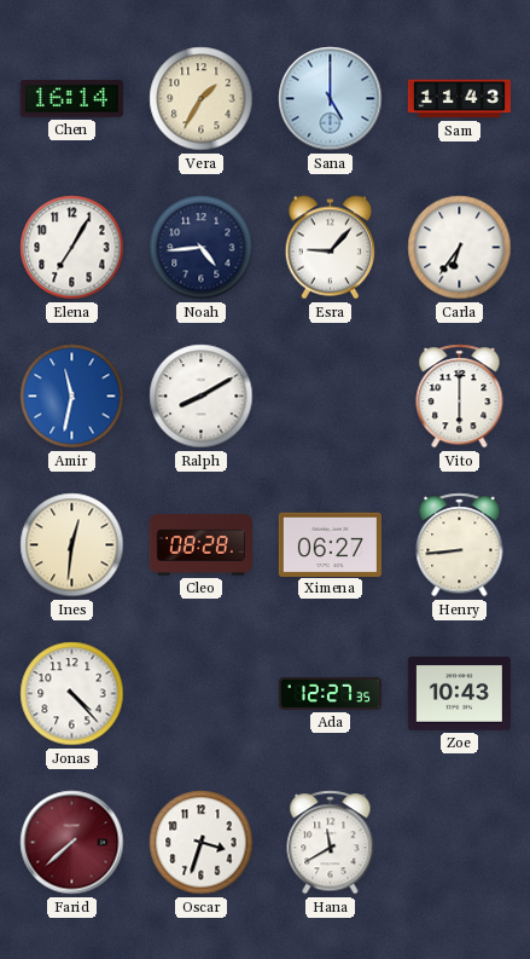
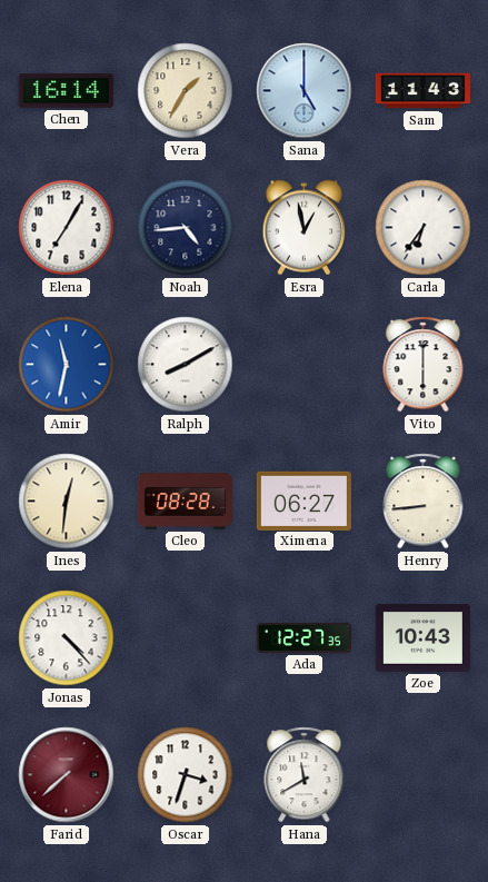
Esra: 9:07 -> 12:58 (305, 228)
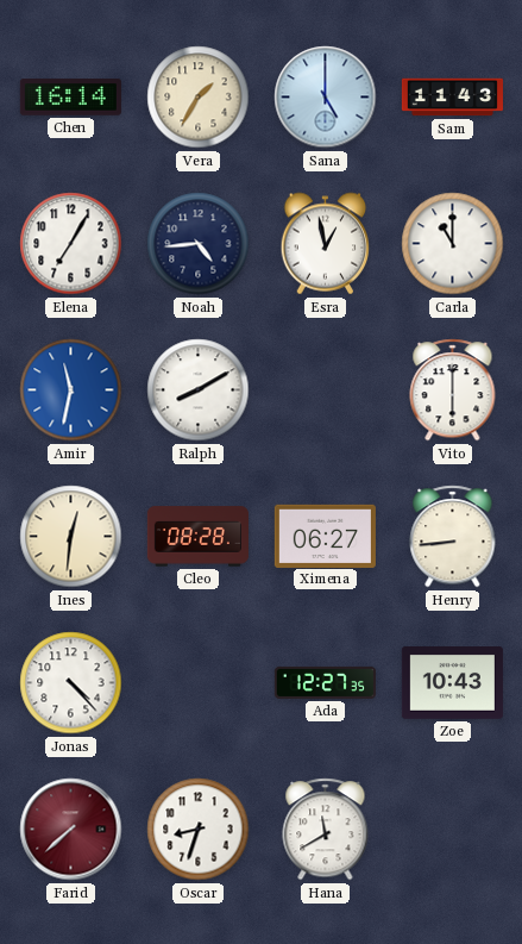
Carla: 6:36 -> 11:00 (453, 244)
Oscar: 3:33 -> 8:33 (199, 830)
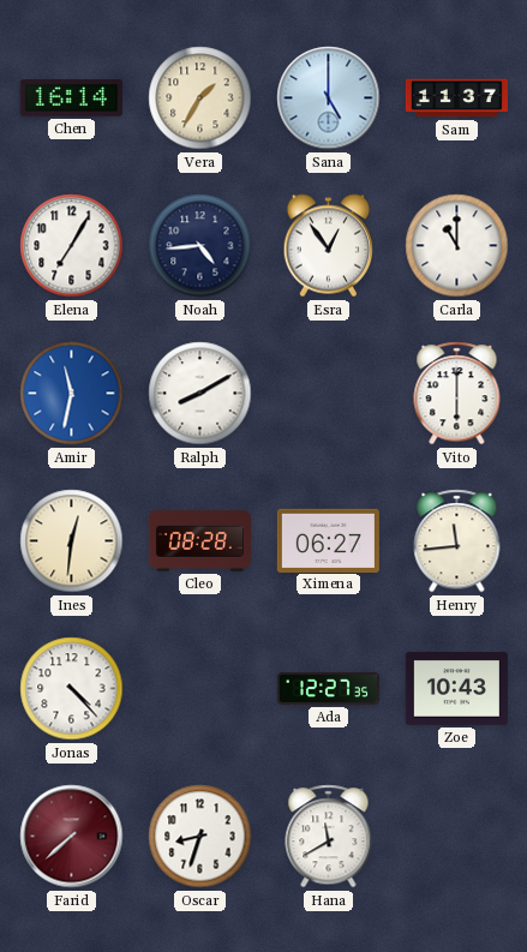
Sam: 11:43 -> 11:37 (456, 98)
Esra: 12:58 -> 12:54 (329, 246)
Henry: 8:44 -> 11:44 (457, 541)
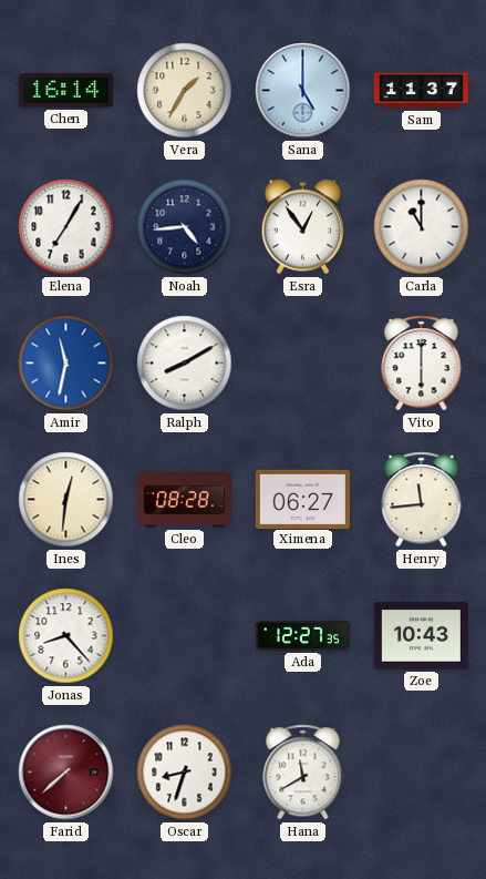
Jonas: 4:23 -> 8:23 (66, 636)
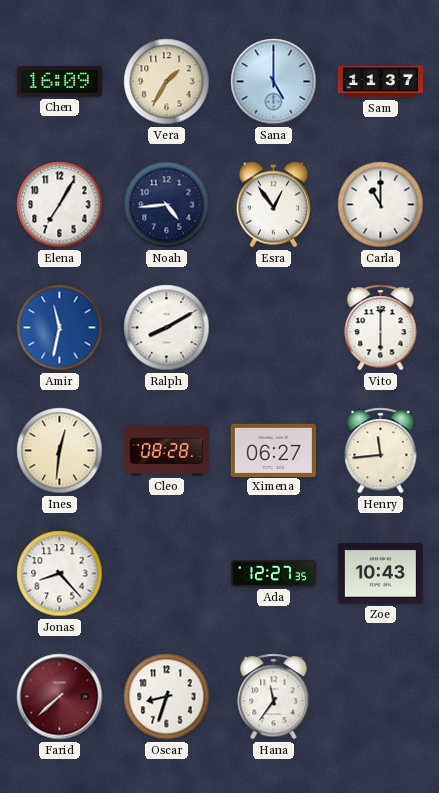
Chen: 16:14 -> 16:09 (59, 82)
Hana: 11:40 -> 11:36 (274, 697)
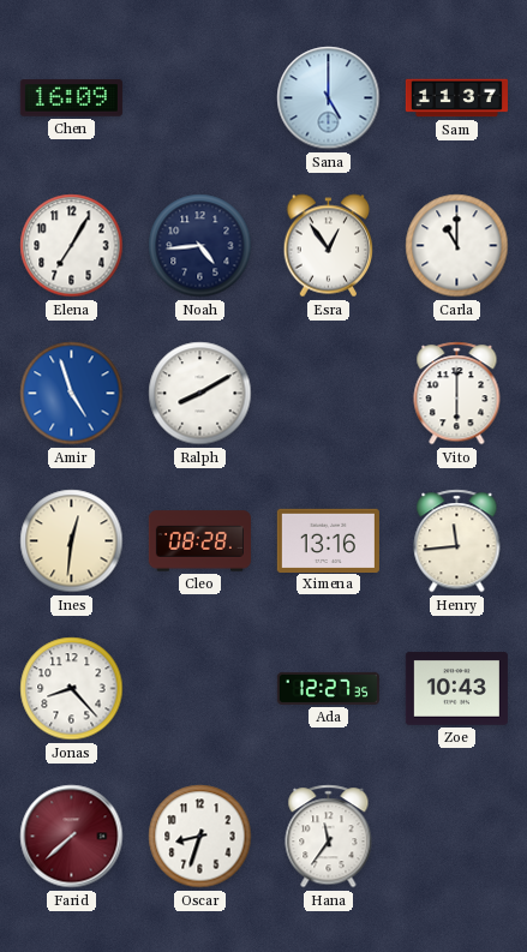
Vera: 1:35 -> none (167, 82)
Amir: 11:32 -> 4:57 (72, 394)
Ximena: 06:27 -> 13:16 (328, 540)
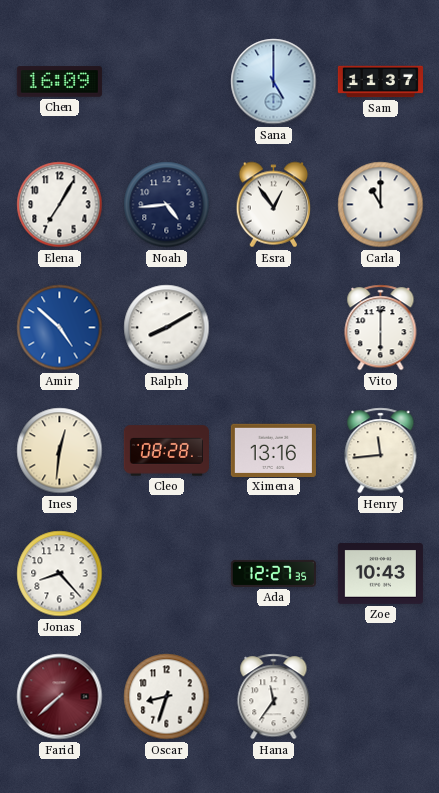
Amir: 4:57 -> 4:52 (60, 328)
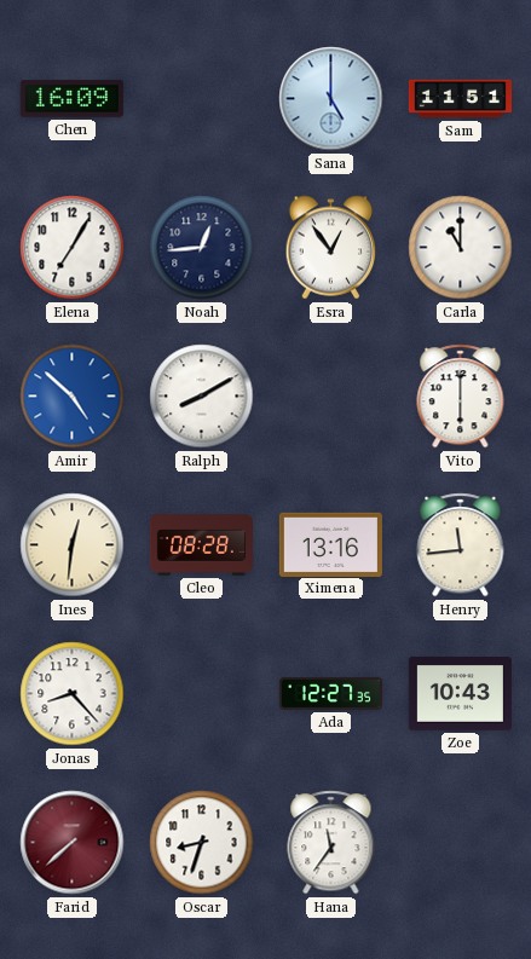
Sam: 11:37 -> 11:51 (460, 99)
Noah: 4:44 -> 12:44 (202, 248)
